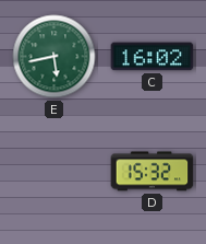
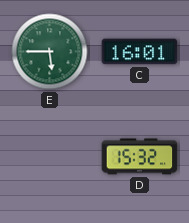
E: 5:43 -> 5:45 (50, 52)
C: 16:02 -> 16:01 (140, 52)
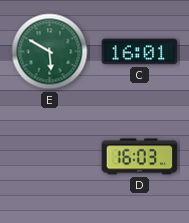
E: 5:45 -> 5:50 (50, 52)
D: 15:32 -> 16:03 (140, 157)
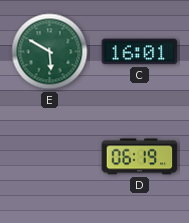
D: 16:03 -> 06:19 (140, 157)
